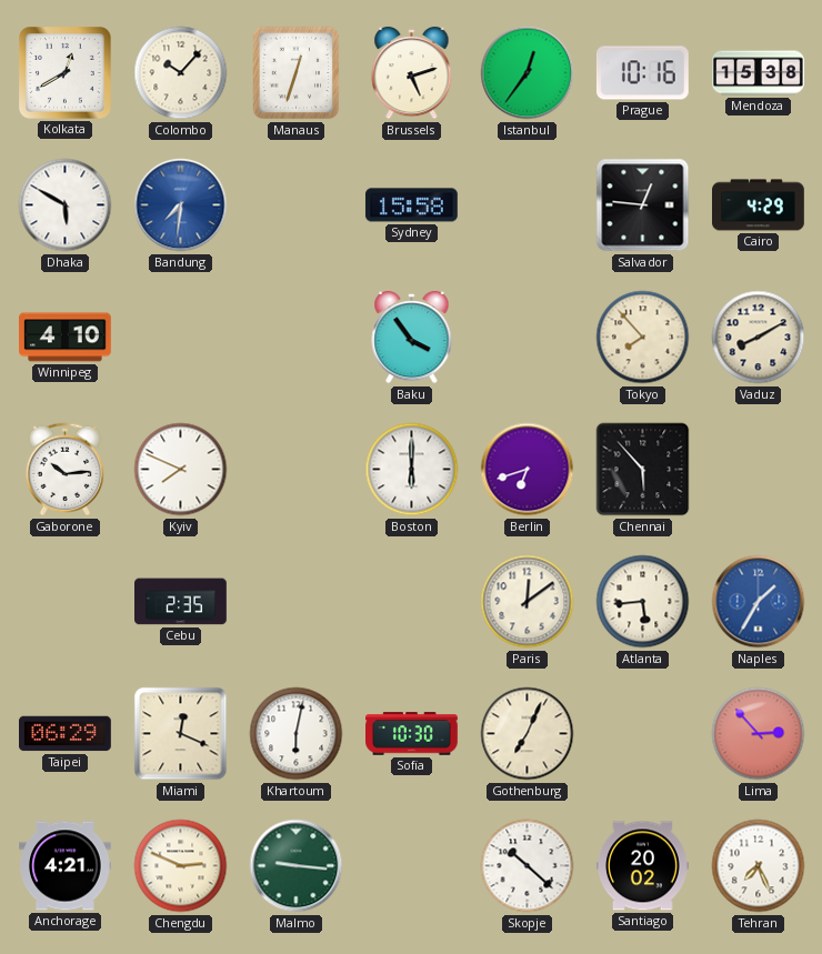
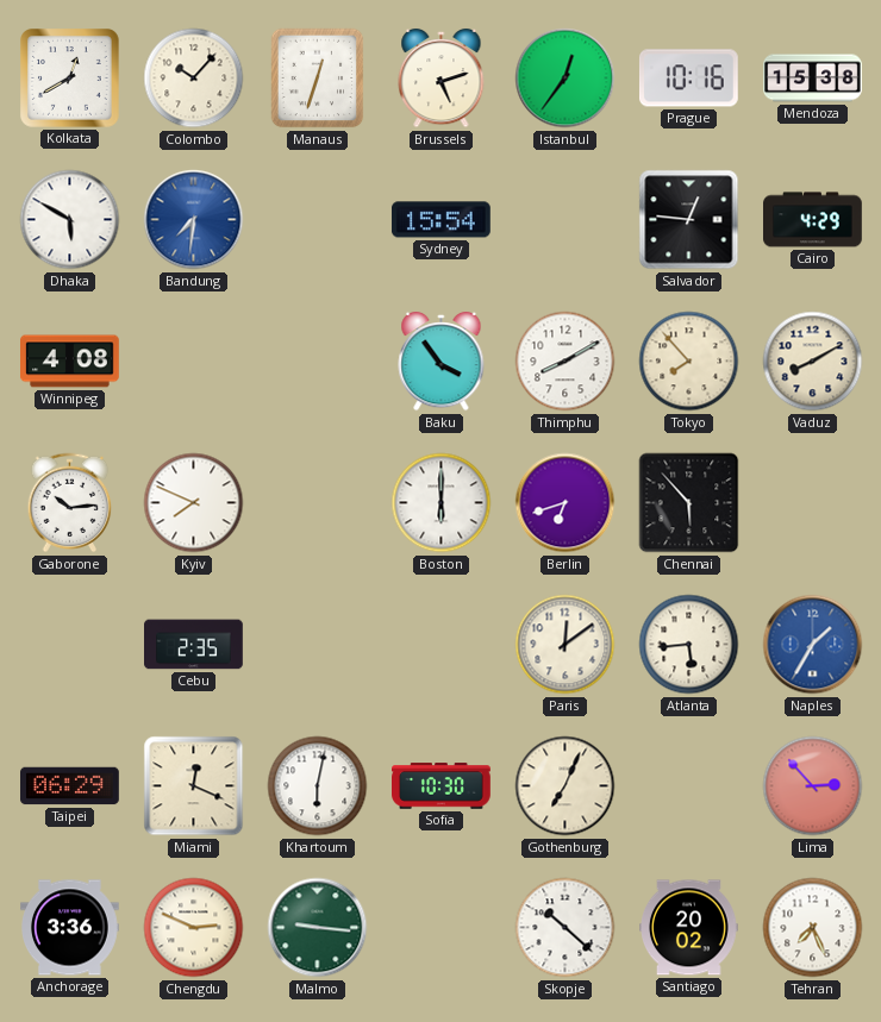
Sydney: 15:58 -> 15:54 (440, 220)
Winnipeg: 4:10 -> 4:08 (70, 362)
Thimphu: none -> 8:10 (566, 362)
Anchorage: 4:21 -> 3:36 (70, 928)
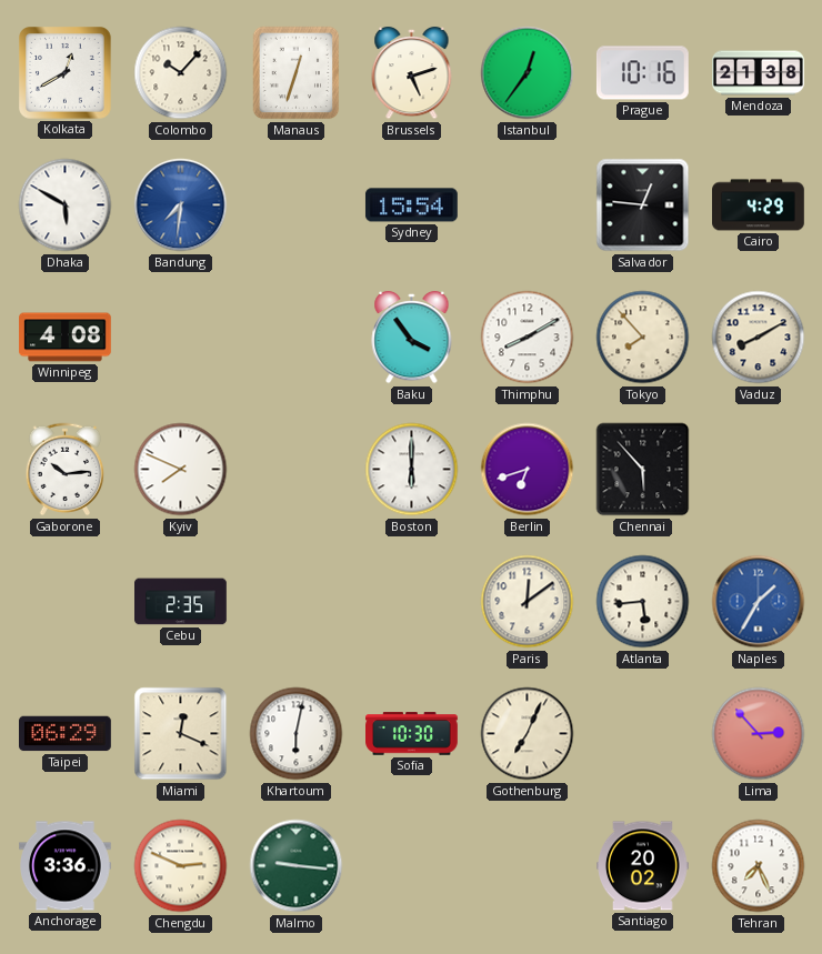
Mendoza: 15:38 -> 21:38 (759, 73)
Skopje: 10:22 -> none (566, 928)
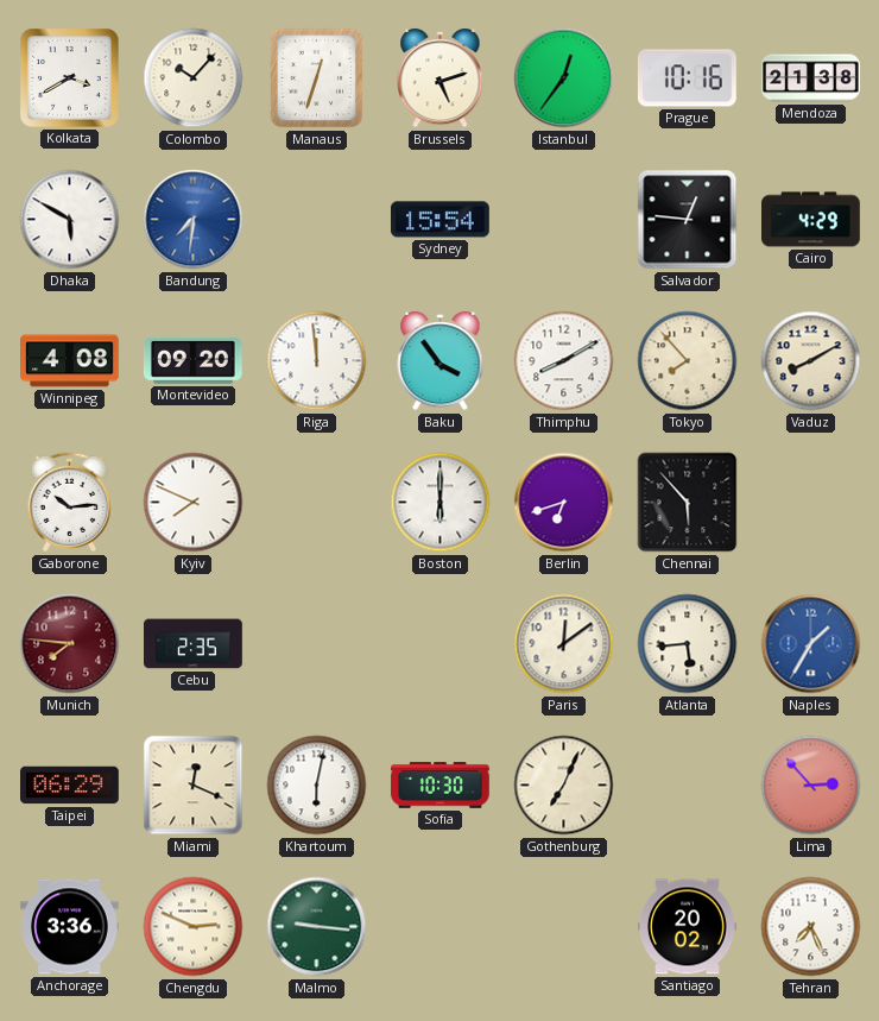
Kolkata: 12:40 -> 3:40 (70, 78)
Montevideo: none -> 09:20 (194, 361)
Riga: none -> 11:59 (317, 361)
Munich: none -> 7:46 (70, 644)
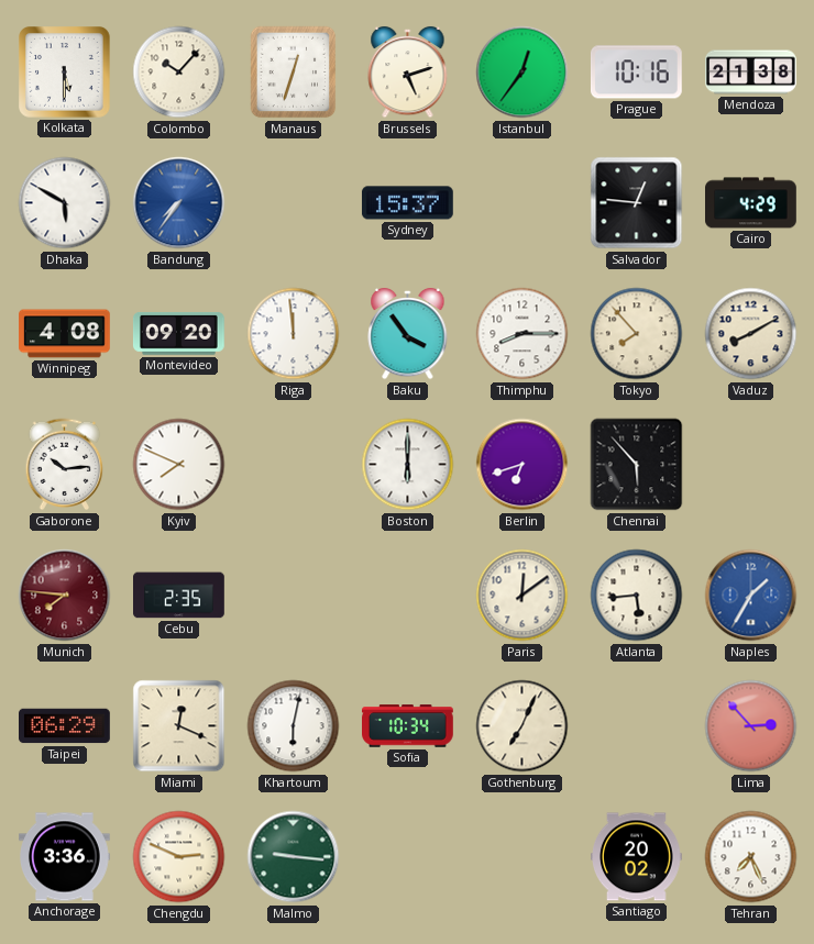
Kolkata: 3:40 -> 5:30 (65, 73)
Bandung: 7:31 -> 7:36 (179, 203)
Sydney: 15:54 -> 15:37 (407, 203)
Thimphu: 8:10 -> 8:15 (522, 334)
Sofia: 10:30 -> 10:34 (408, 726)
